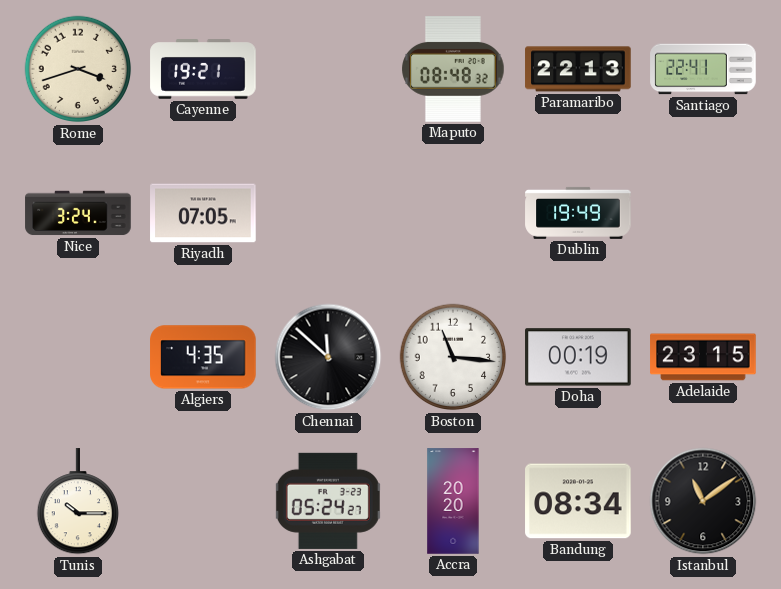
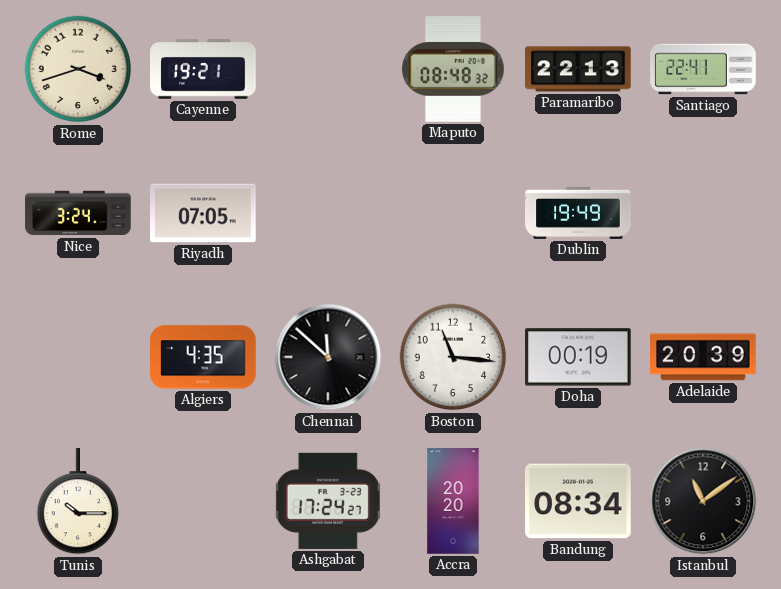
Adelaide: 23:15 -> 20:39 (703, 357)
Ashgabat: 05:24 -> 17:24 (328, 501)
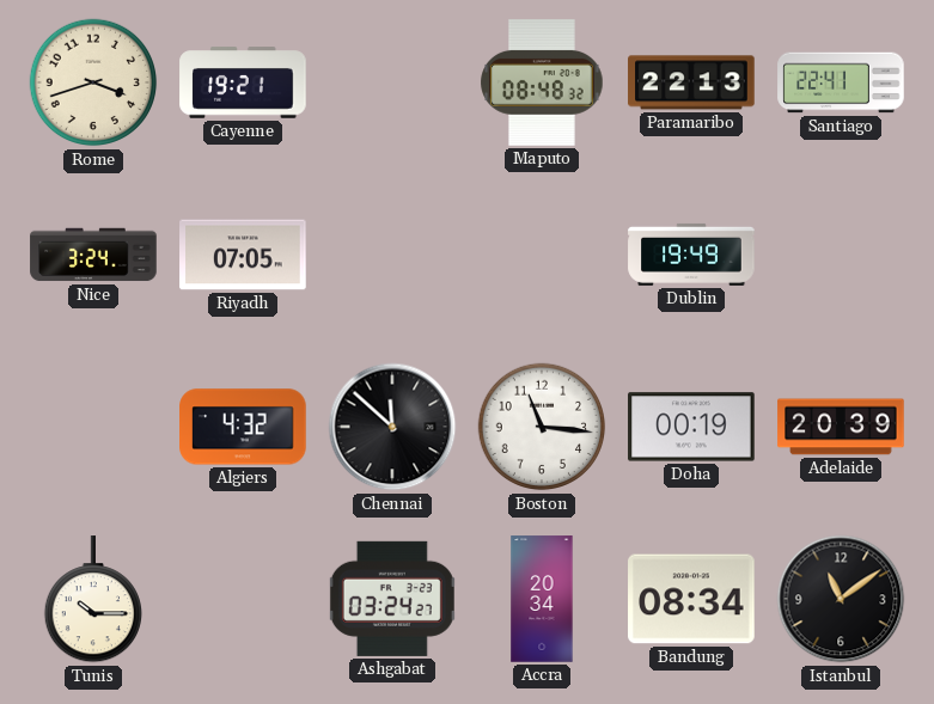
Algiers: 4:35 -> 4:32 (243, 427)
Ashgabat: 17:24 -> 03:24 (392, 599)
Accra: 20:20 -> 20:34 (542, 599)
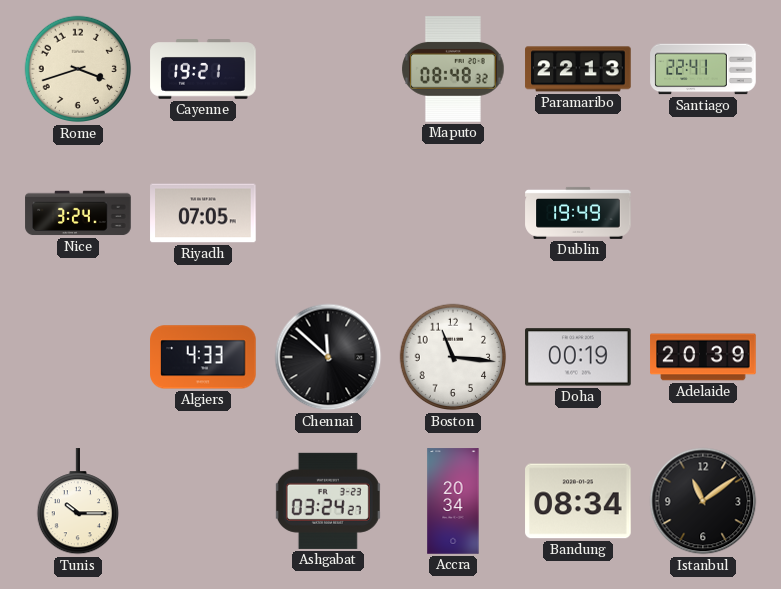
Algiers: 4:32 -> 4:33 (203, 357)
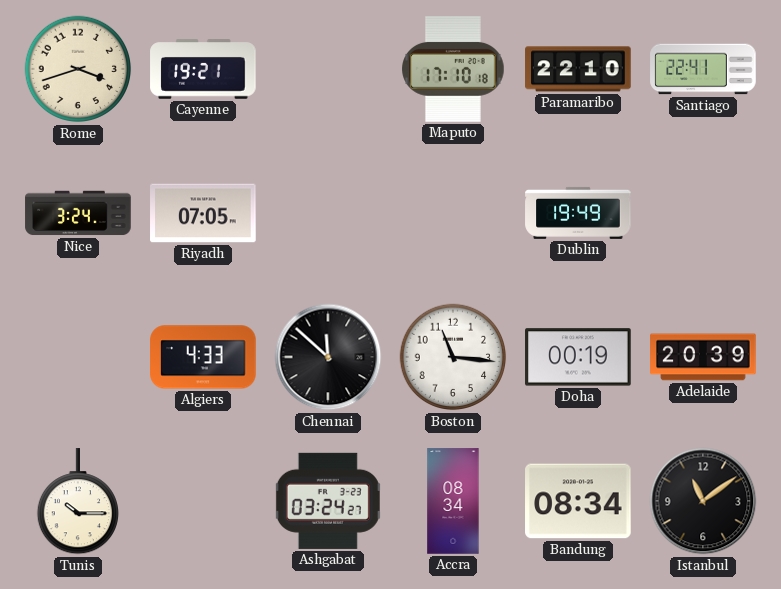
Maputo: 08:48 -> 17:10 (453, 69)
Paramaribo: 22:13 -> 22:10 (578, 69)
Accra: 20:34 -> 08:34 (453, 501)
